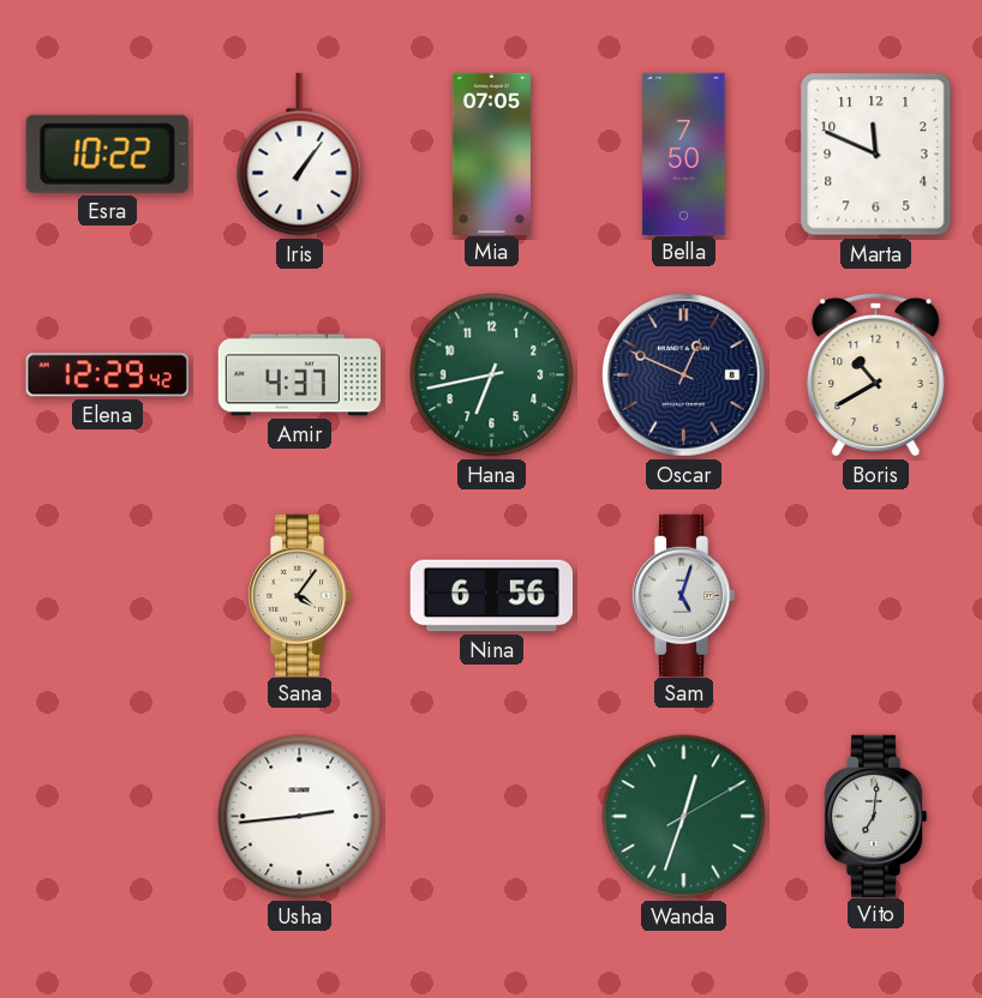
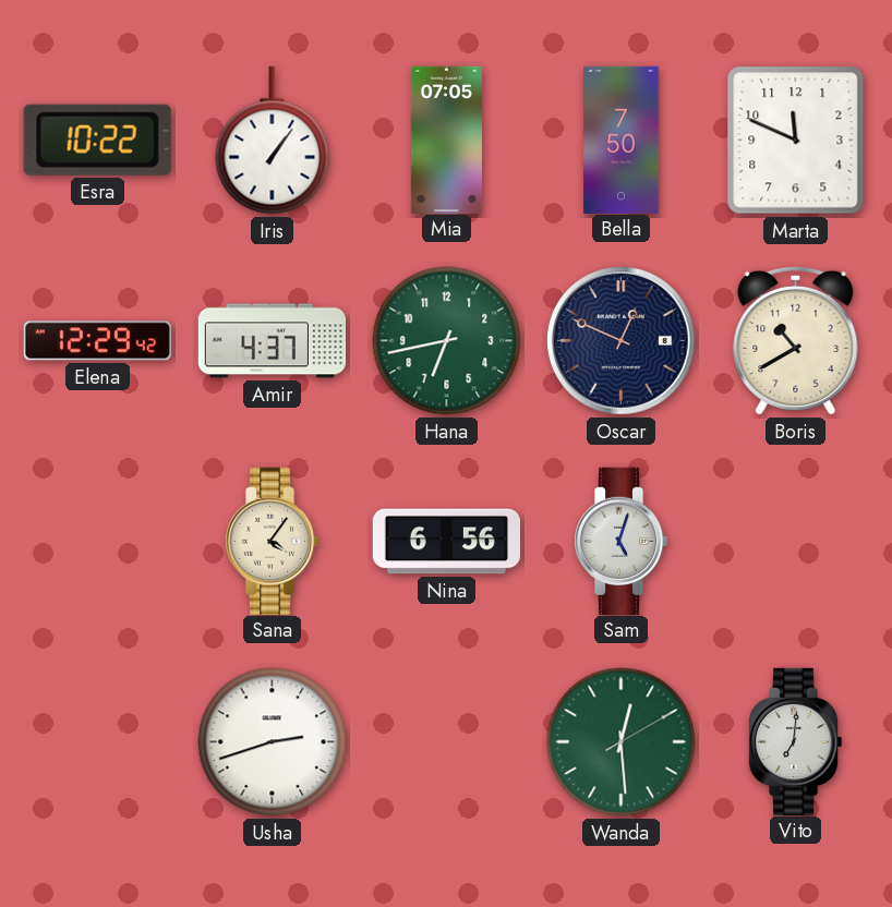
Usha: 2:44 -> 2:42 (273, 742)
Wanda: 12:33 -> 12:29 (622, 742)
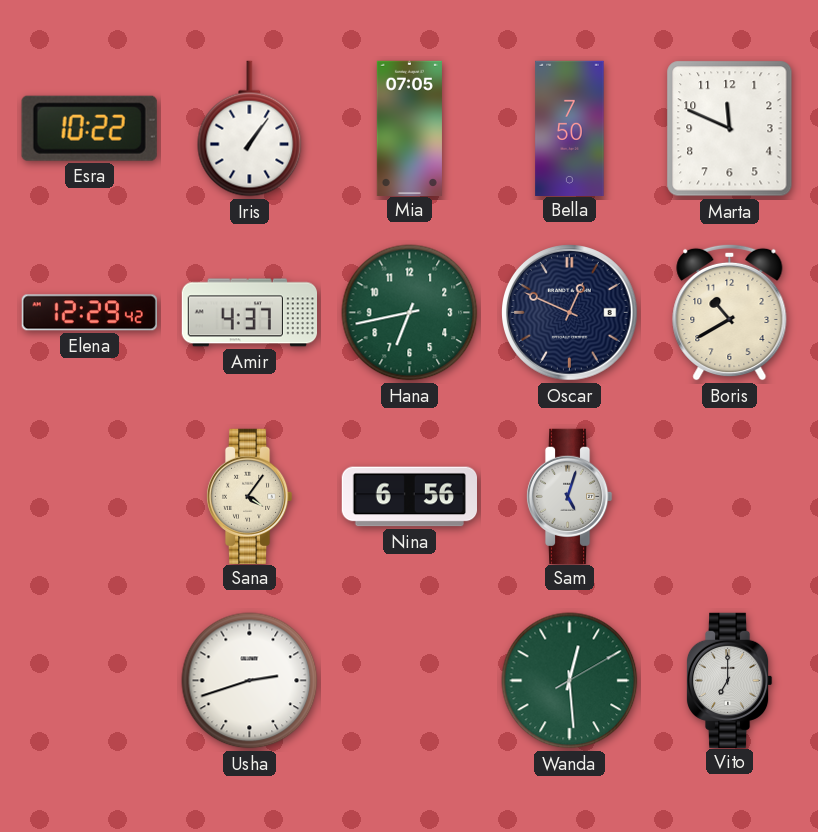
Vito: 7:01 -> 7:00 (729, 680)
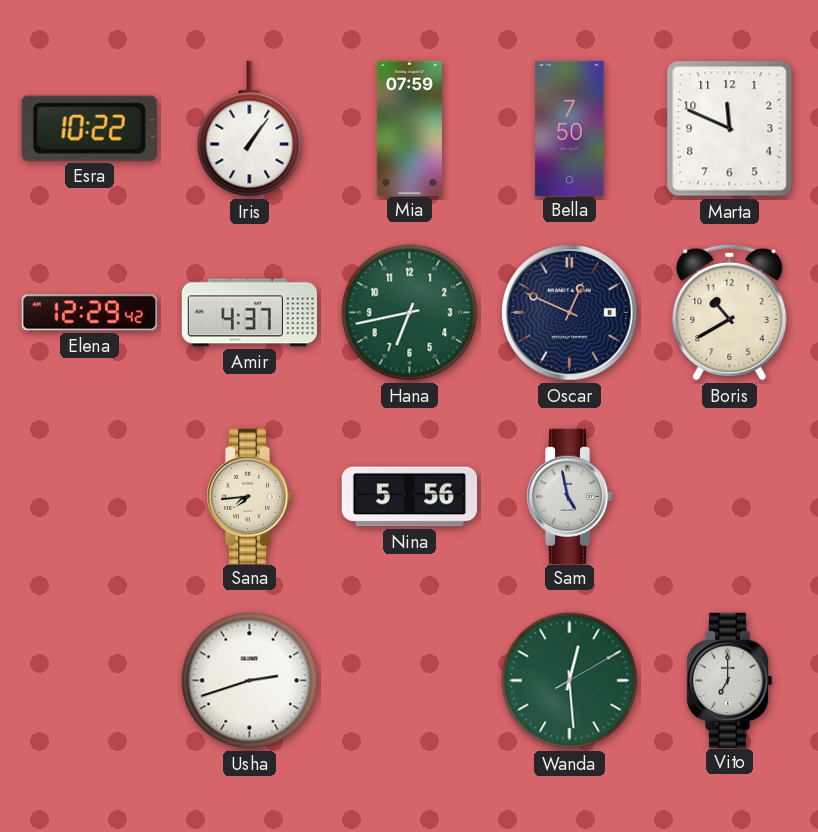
Mia: 07:05 -> 07:59 (409, 128)
Sana: 4:06 -> 7:44 (249, 496)
Nina: 6:56 -> 5:56 (409, 497)
Sam: 5:03 -> 4:58 (569, 496)
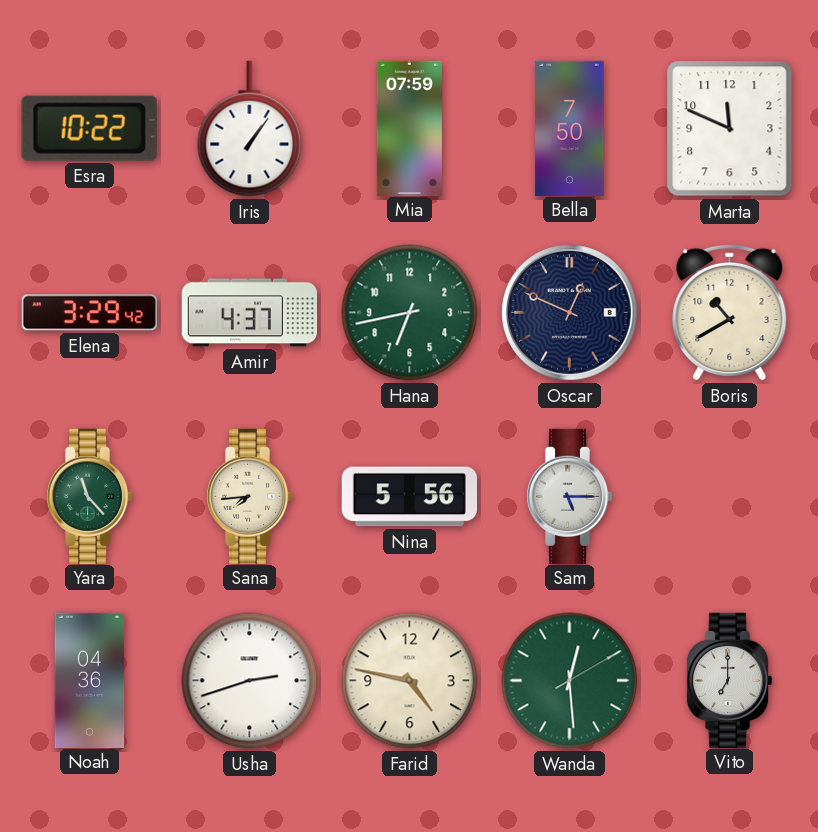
Elena: 12:29 -> 3:29 (89, 313)
Yara: none -> 11:23 (89, 496)
Sam: 4:58 -> 5:15 (569, 496)
Noah: none -> 04:36 (90, 680)
Farid: none -> 4:47 (410, 681)
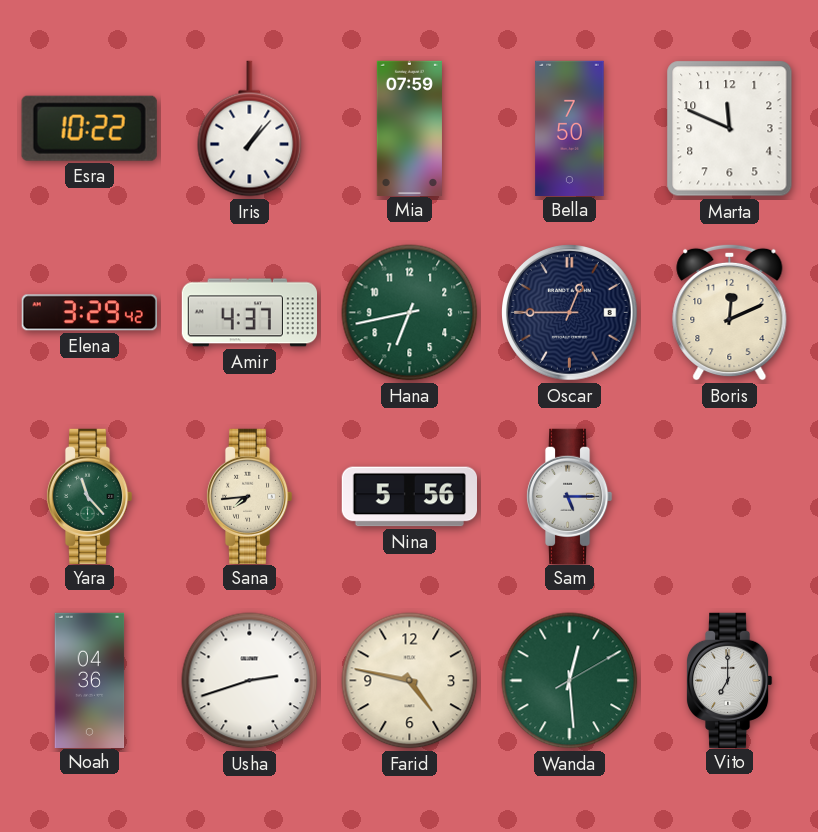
Iris: 1:06 -> 1:07 (250, 129)
Oscar: 12:49 -> 12:45 (570, 313)
Boris: 10:40 -> 12:11 (730, 312)
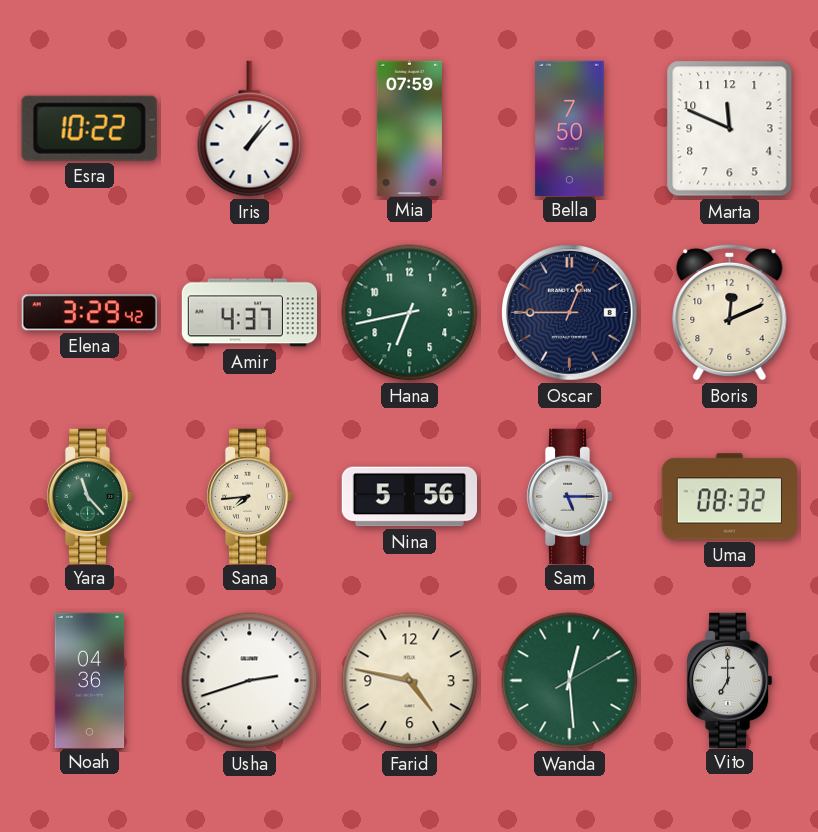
Uma: none -> 08:32 (729, 497)
